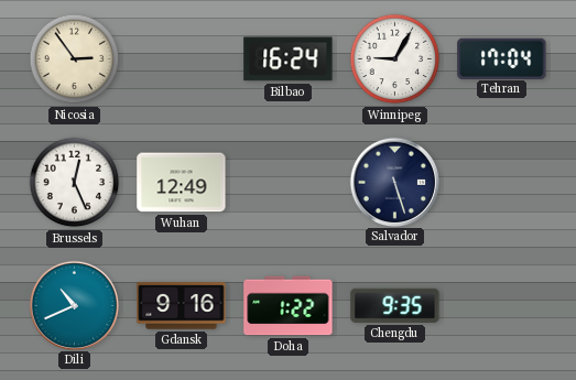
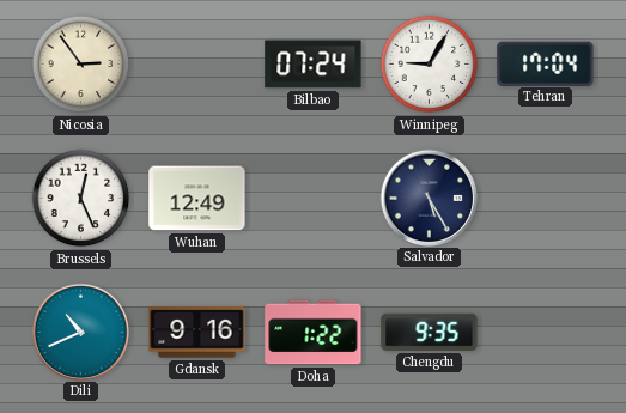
Bilbao: 16:24 -> 07:24 (314, 65)
Salvador: 5:27 -> 5:25 (429, 198)
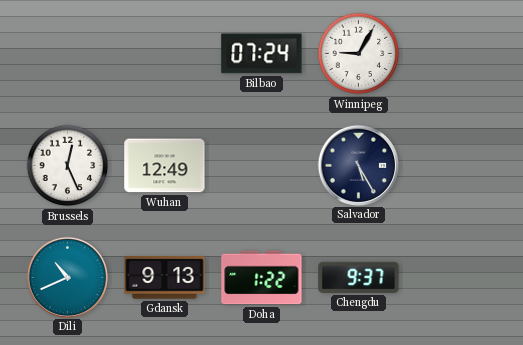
Nicosia: 2:54 -> none (81, 65)
Tehran: 17:04 -> none (546, 63)
Gdansk: 9:16 -> 9:13 (165, 278)
Chengdu: 9:35 -> 9:37 (359, 277)
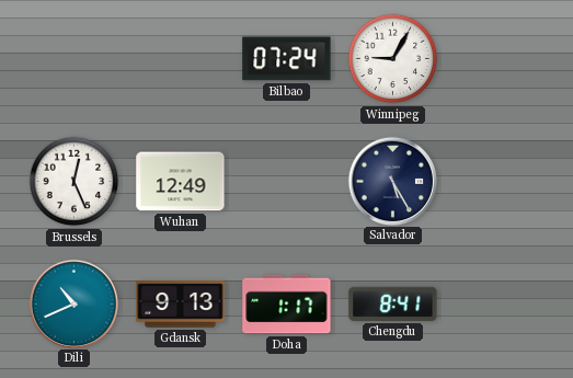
Doha: 1:22 -> 1:17 (287, 305)
Chengdu: 9:37 -> 8:41 (393, 303)
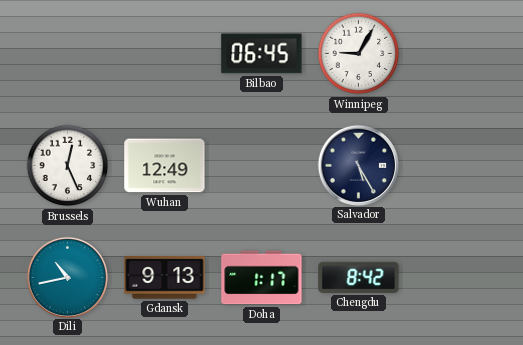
Bilbao: 07:24 -> 06:45 (262, 54)
Dili: 10:41 -> 10:43 (67, 277)
Chengdu: 8:41 -> 8:42 (359, 277)
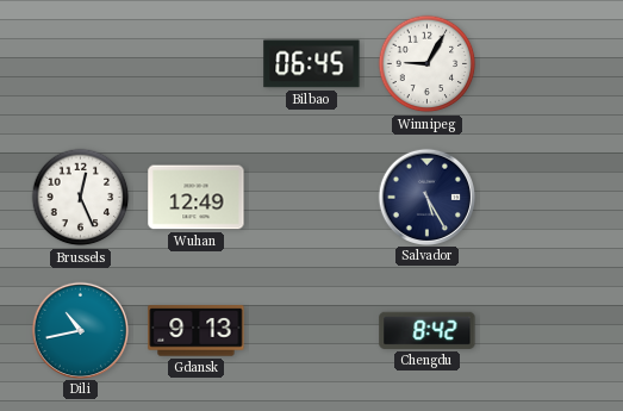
Doha: 1:17 -> none (262, 278)
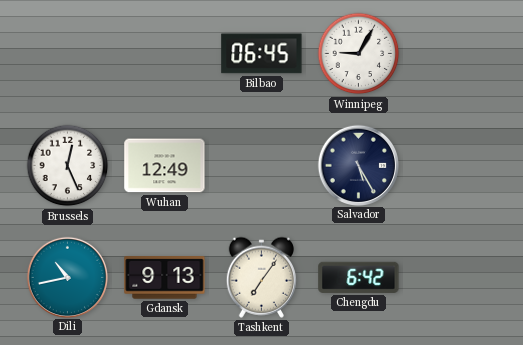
Tashkent: none -> 7:06 (261, 277)
Chengdu: 8:42 -> 6:42 (359, 277)
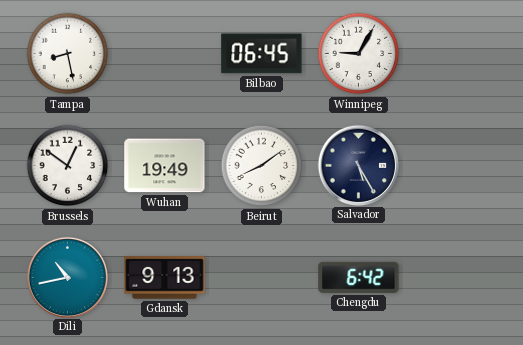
Tampa: none -> 8:28 (68, 54)
Brussels: 12:26 -> 12:51 (68, 166)
Wuhan: 12:49 -> 19:49 (165, 166)
Beirut: none -> 8:09 (262, 166)
Tashkent: 7:06 -> none (261, 277)
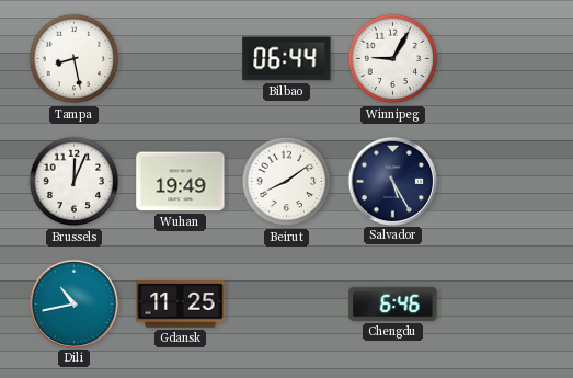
Bilbao: 06:45 -> 06:44 (287, 59)
Brussels: 12:51 -> 12:04 (75, 182)
Gdansk: 9:13 -> 11:25 (181, 305)
Chengdu: 6:42 -> 6:46 (393, 303)
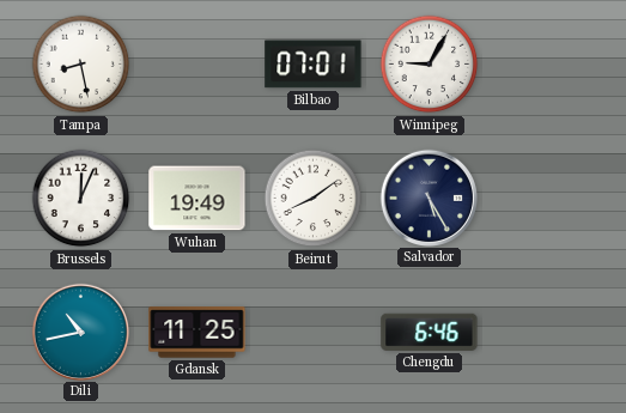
Bilbao: 06:44 -> 07:01 (314, 65)
